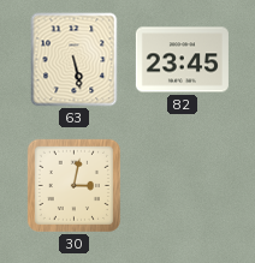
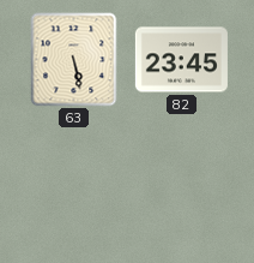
30: 3:02 -> none (73, 185)
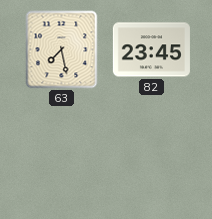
63: 5:28 -> 7:28 (62, 50)
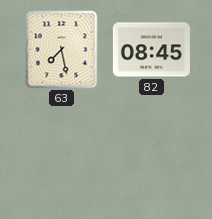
82: 23:45 -> 08:45 (151, 50)
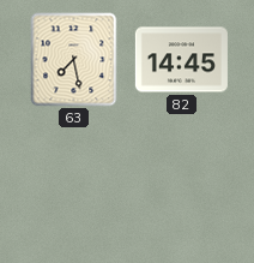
82: 08:45 -> 14:45 (181, 60)
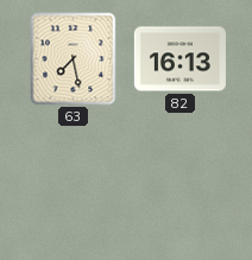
82: 14:45 -> 16:13 (179, 59)
